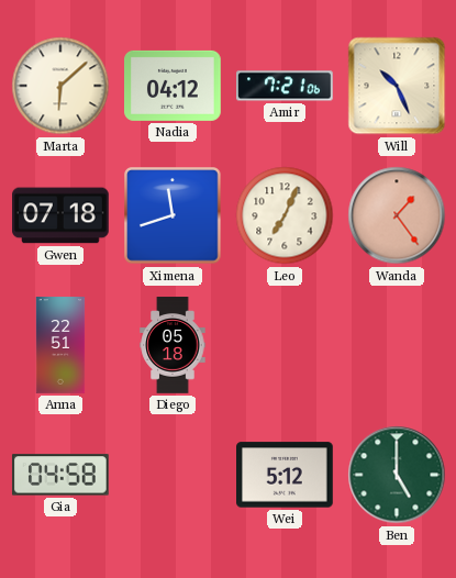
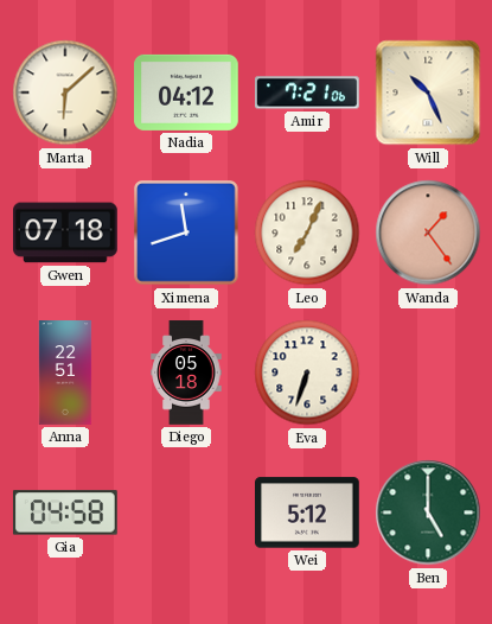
Eva: none -> 6:33 (307, 373)
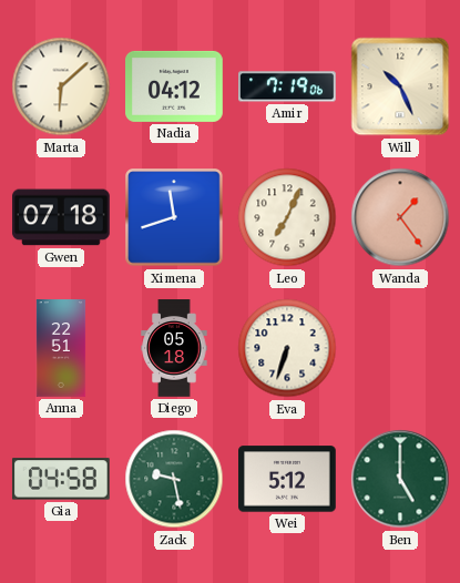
Amir: 7:21 -> 7:19 (288, 86)
Zack: none -> 9:28 (174, 479)
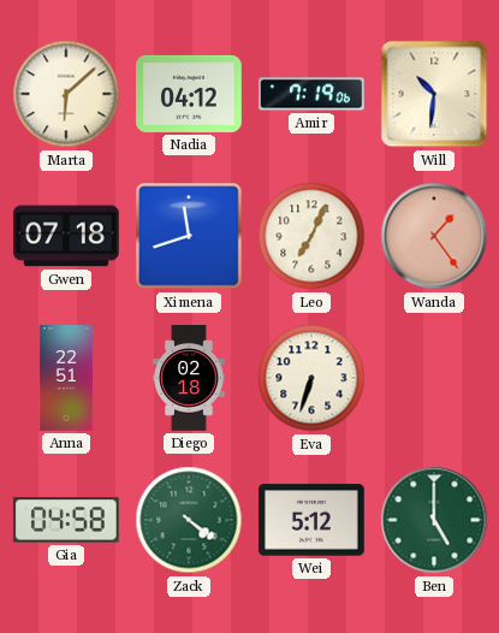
Will: 10:26 -> 10:31 (434, 94)
Diego: 05:18 -> 02:18 (189, 378)
Zack: 9:28 -> 4:21 (189, 520)
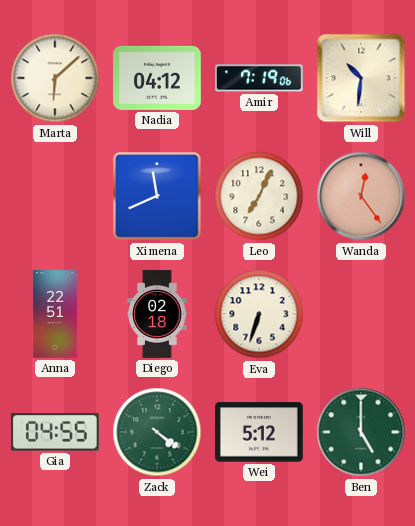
Gwen: 07:18 -> none (67, 236)
Ximena: 11:42 -> 11:41 (157, 196)
Wanda: 1:24 -> 12:24 (361, 196)
Gia: 04:58 -> 04:55 (55, 432)
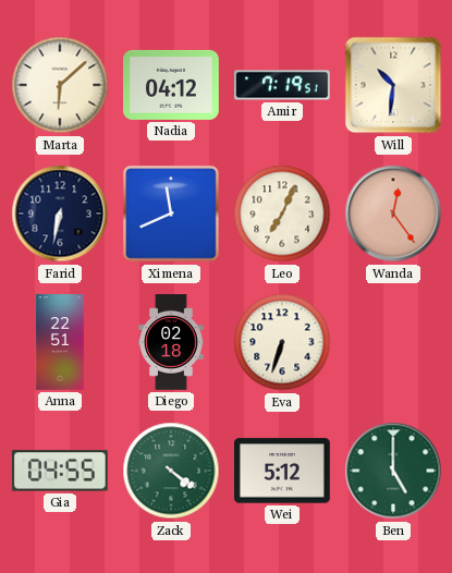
Amir: 7:19:06 -> 7:19:51 (283, 85)
Farid: none -> 6:32 (60, 214)
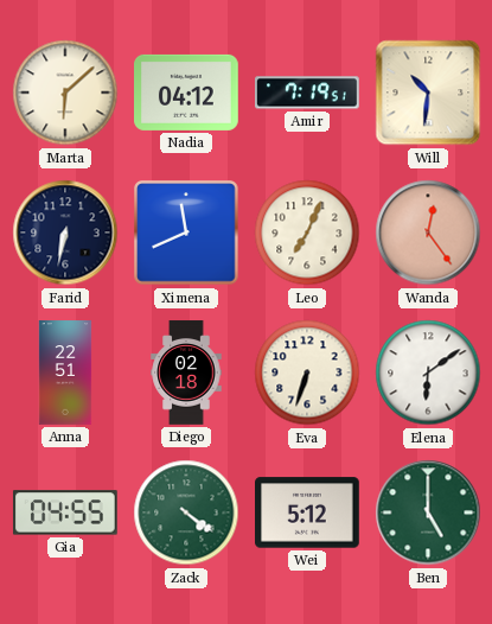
Elena: none -> 6:09 (428, 373)
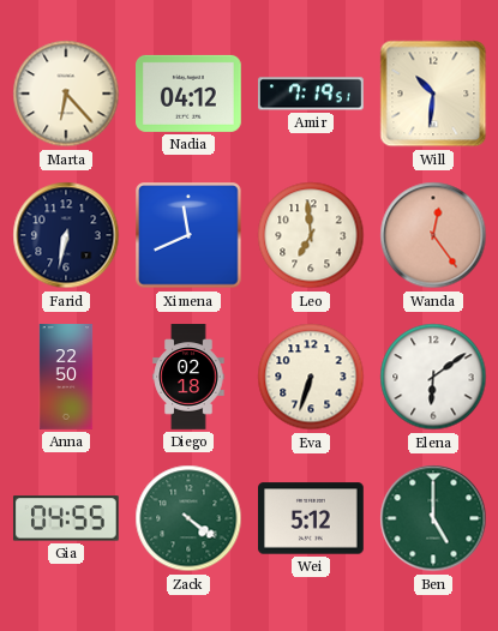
Marta: 6:08 -> 6:23 (66, 94)
Leo: 7:04 -> 6:59 (311, 235)
Anna: 22:51 -> 22:50 (66, 377)
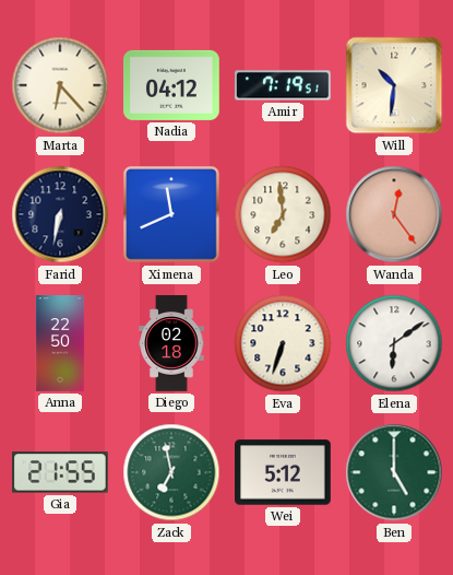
Gia: 04:55 -> 21:55 (60, 472)
Zack: 4:21 -> 6:58 (171, 472)
